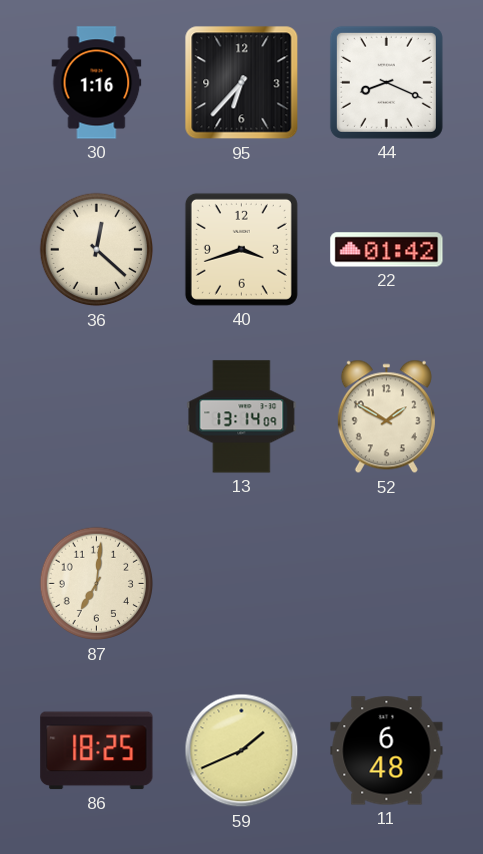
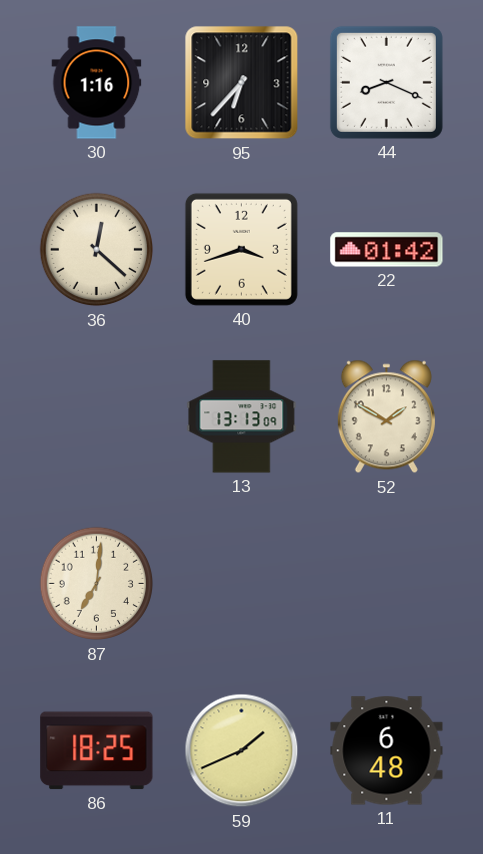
13: 13:14 -> 13:13 (242, 417)
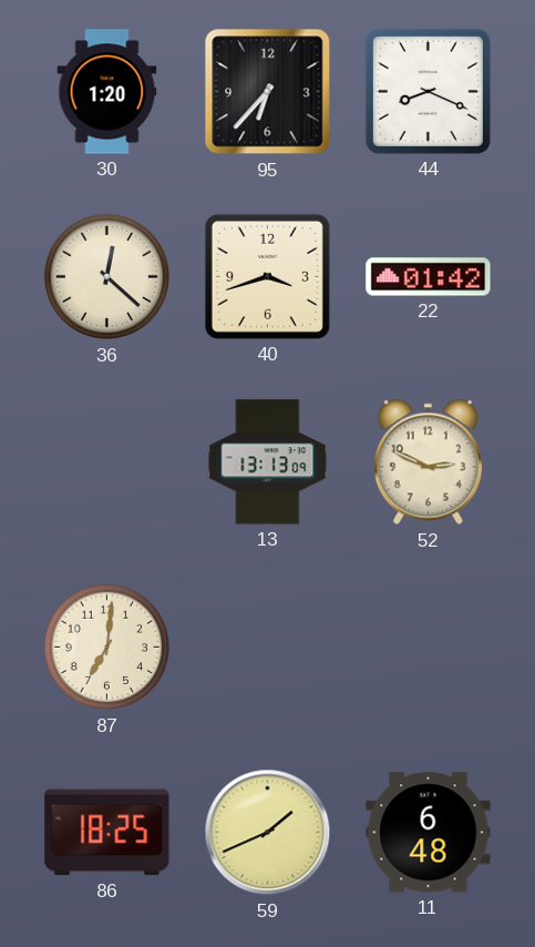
30: 1:16 -> 1:20 (107, 92)
52: 1:50 -> 2:49 (428, 462)
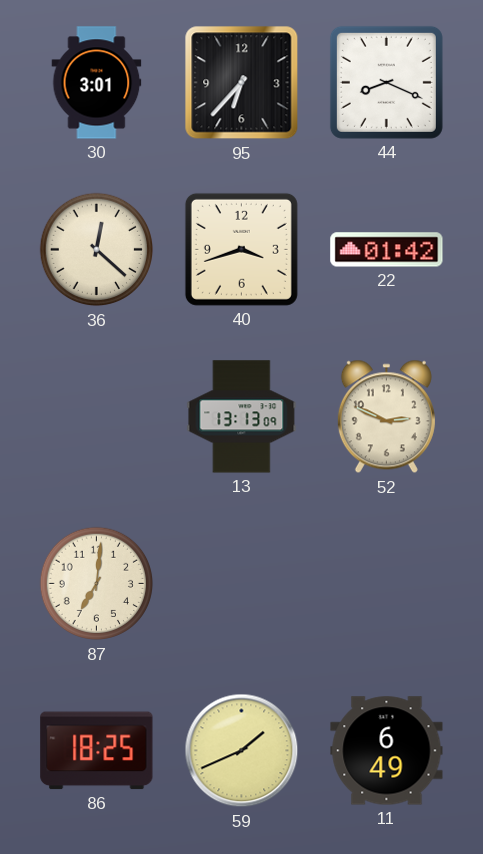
30: 1:20 -> 3:01 (97, 83)
11: 6:48 -> 6:49 (387, 751)
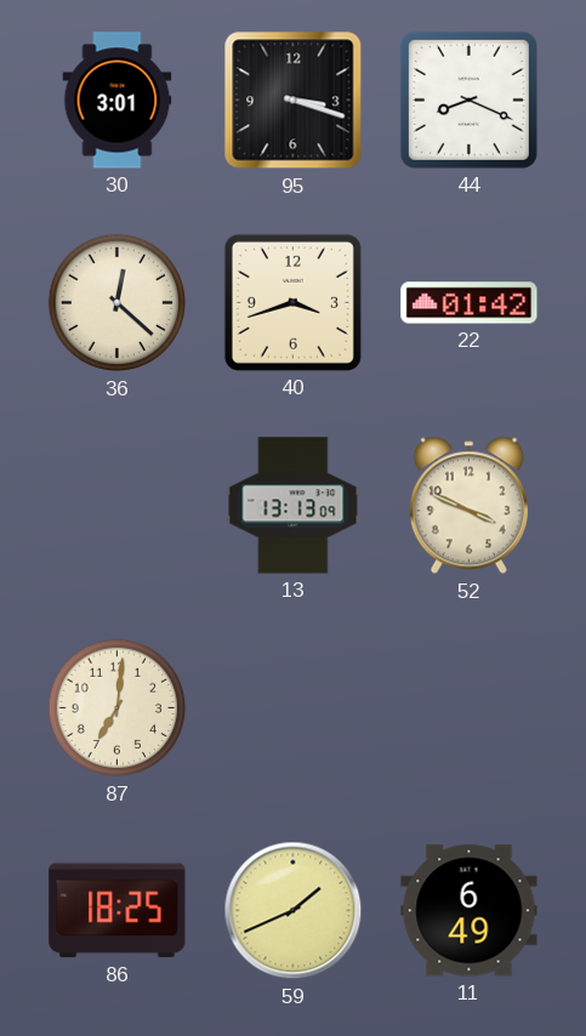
95: 6:37 -> 3:18 (294, 101)
52: 2:49 -> 3:49 (468, 506)
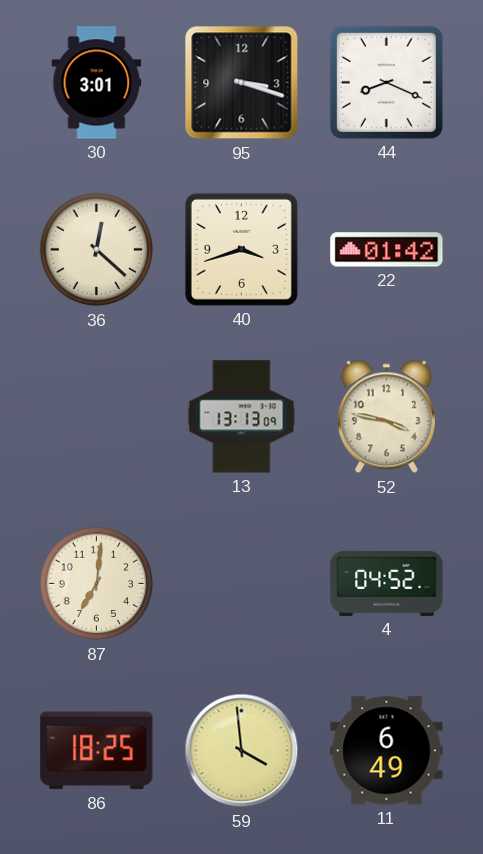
52: 3:49 -> 3:47 (386, 417)
4: none -> 04:52 (387, 583)
59: 1:41 -> 3:59 (242, 751)
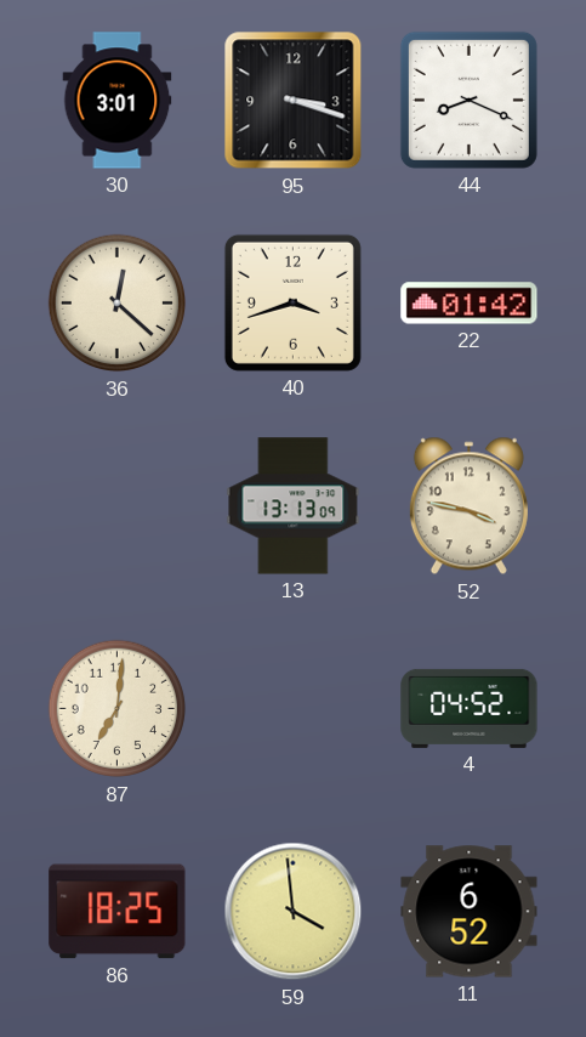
11: 6:49 -> 6:52 (470, 912)
